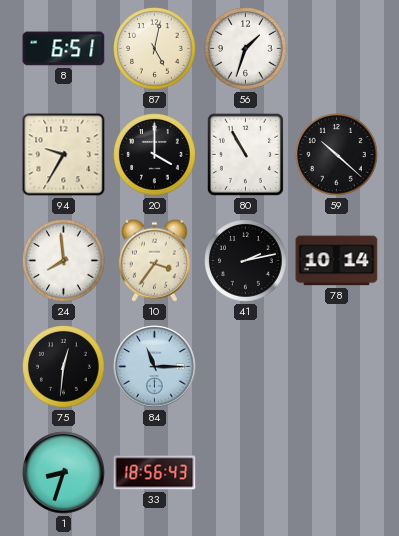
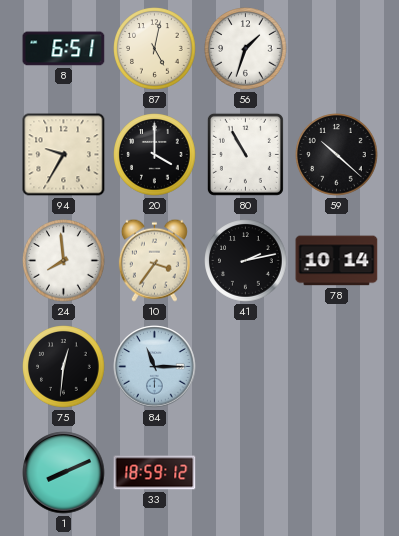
1: 8:33 -> 8:11 (64, 473)
33: 18:56 -> 18:59 (155, 473)
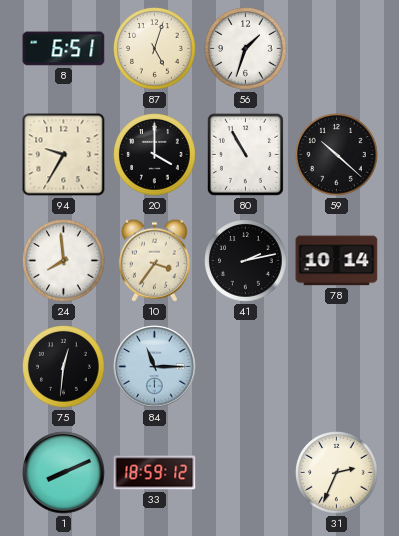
87: 5:02 -> 5:03 (155, 49)
31: none -> 2:34 (337, 473)
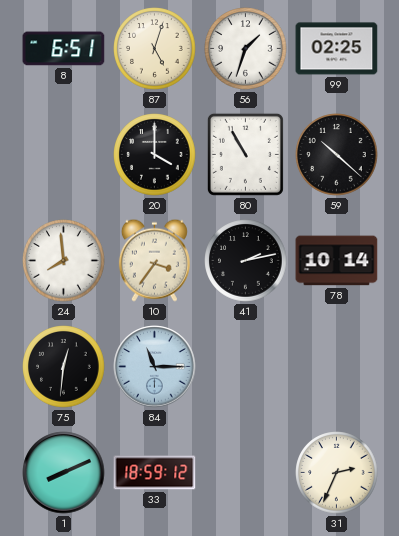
99: none -> 02:25 (337, 49)
94: 9:35 -> none (64, 155)
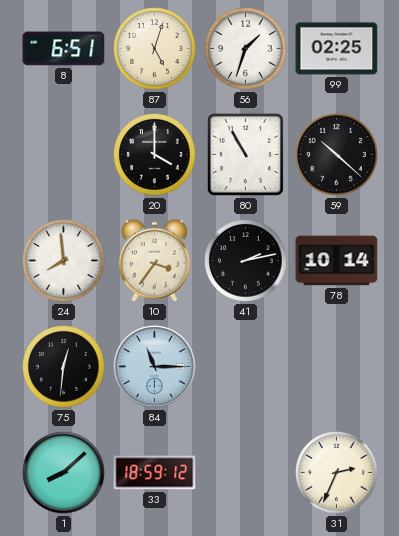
1: 8:11 -> 8:08 (64, 473)
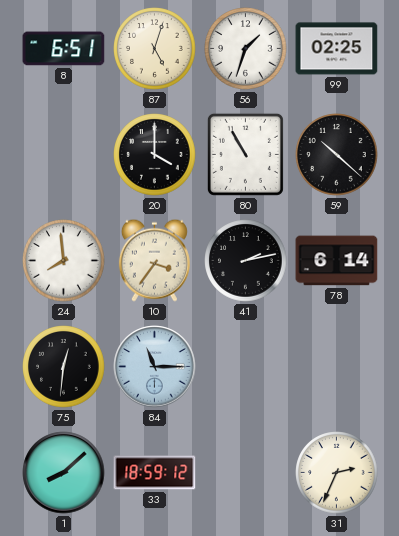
78: 10:14 -> 6:14 (337, 261)
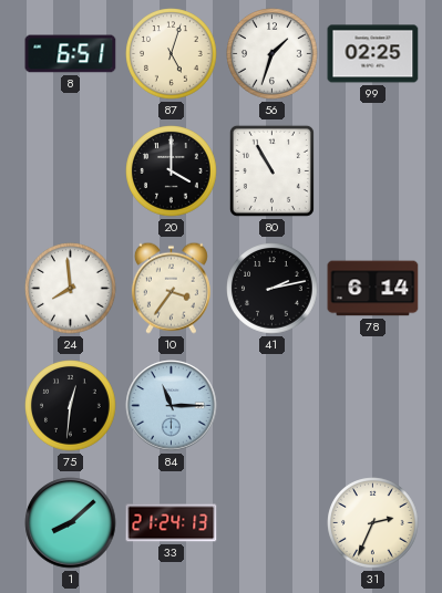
59: 10:22 -> none (337, 155)
33: 18:59 -> 21:24 (172, 523)
